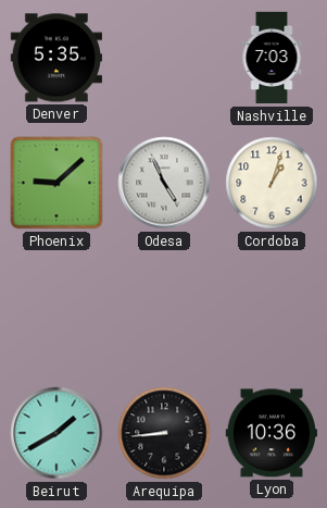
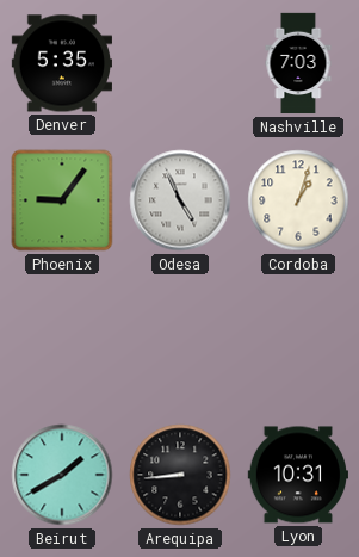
Phoenix: 9:08 -> 9:06 (62, 200)
Lyon: 10:36 -> 10:31 (297, 475)
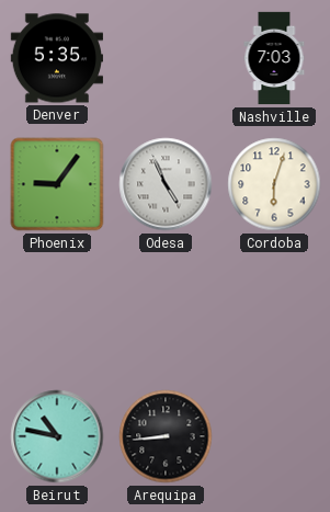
Cordoba: 1:03 -> 6:03 (274, 184)
Beirut: 1:40 -> 10:47 (57, 436)
Lyon: 10:31 -> none (297, 475)
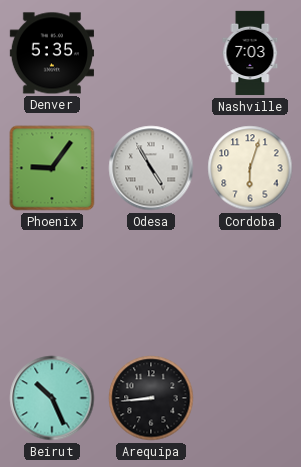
Odesa: 4:56 -> 4:55 (151, 168)
Beirut: 10:47 -> 10:26 (52, 398)
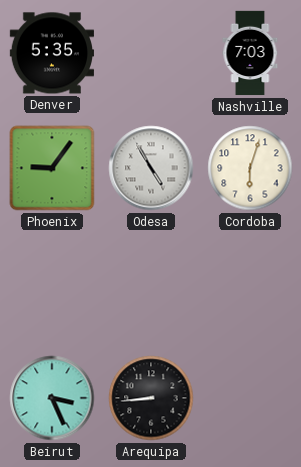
Beirut: 10:26 -> 3:26 (52, 398)
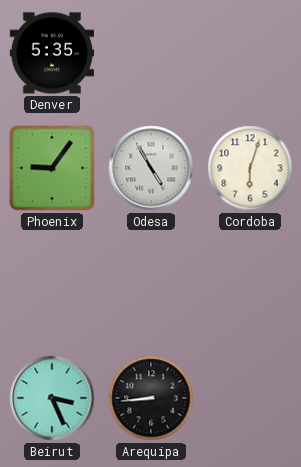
Nashville: 7:03 -> none (250, 53)
